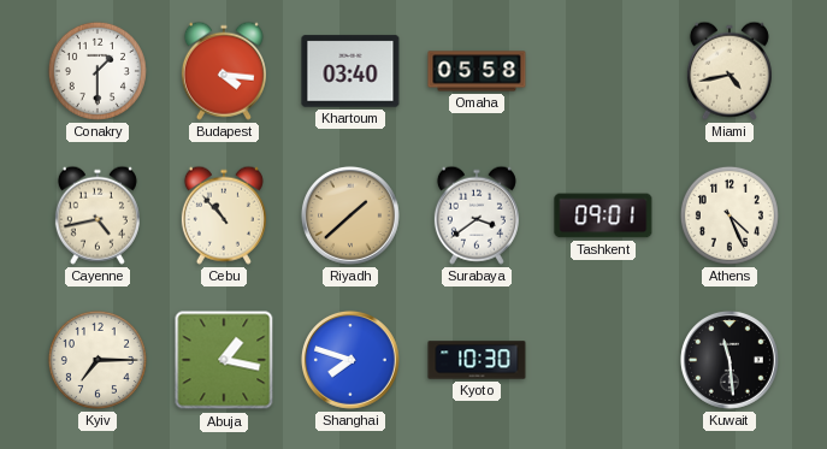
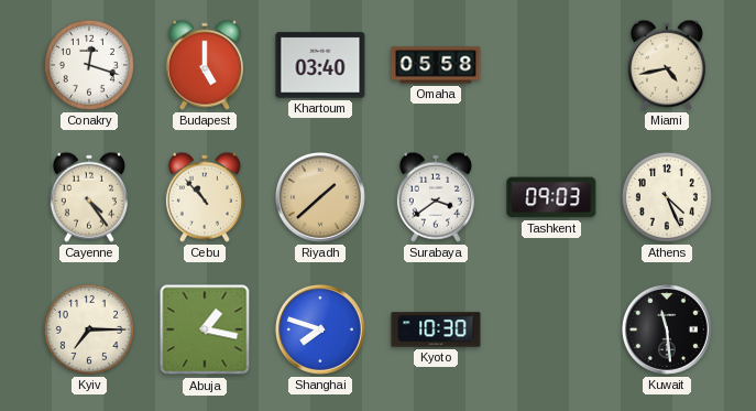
Conakry: 1:30 -> 12:18 (89, 65)
Budapest: 4:16 -> 5:00 (205, 65)
Cayenne: 4:43 -> 4:24 (89, 197)
Tashkent: 09:01 -> 09:03 (551, 197)
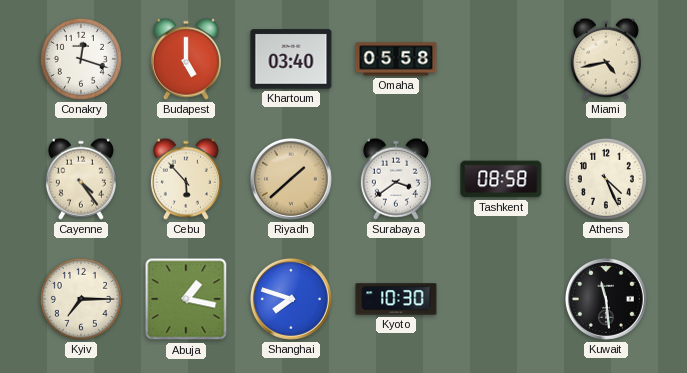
Cebu: 10:53 -> 5:53 (186, 179)
Tashkent: 09:03 -> 08:58 (501, 179)
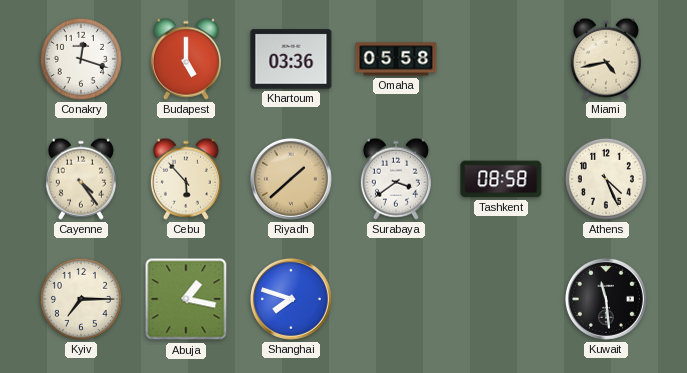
Khartoum: 03:40 -> 03:36 (291, 59)
Kyoto: 10:30 -> none (396, 299)
